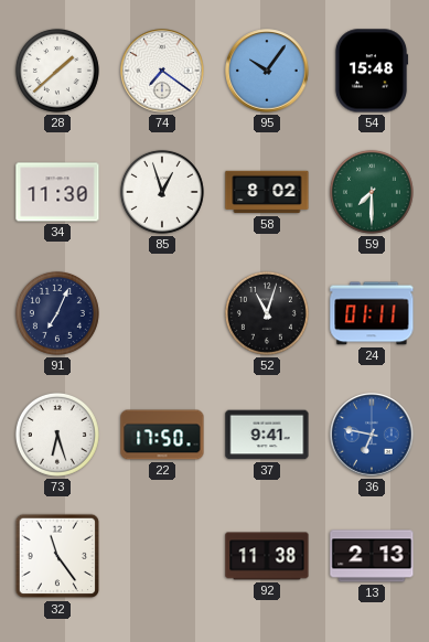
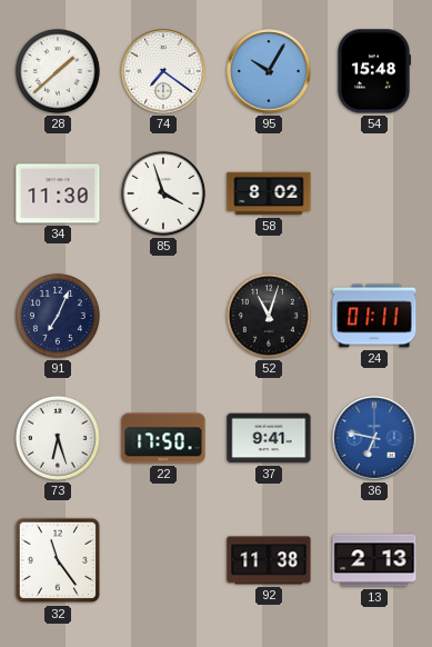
95: 10:06 -> 10:05 (269, 71)
85: 12:57 -> 3:57 (163, 193)
59: 7:30 -> none (372, 192)
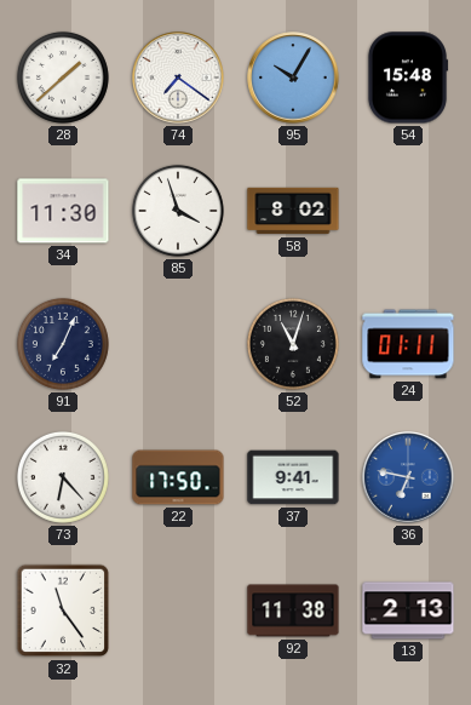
73: 6:27 -> 6:23 (63, 477)
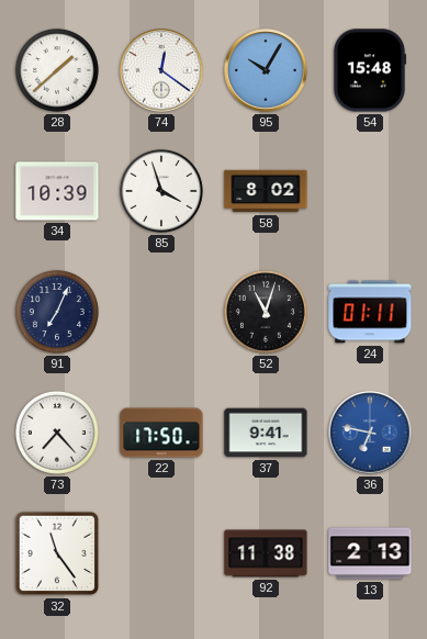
74: 7:21 -> 12:21 (161, 70)
34: 11:30 -> 10:39 (57, 191)
73: 6:23 -> 7:23 (57, 433)
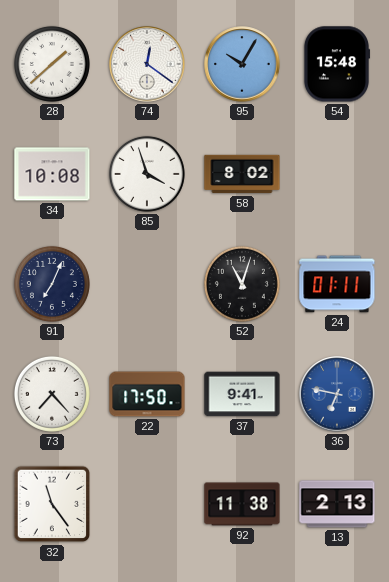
34: 10:39 -> 10:08 (52, 174)
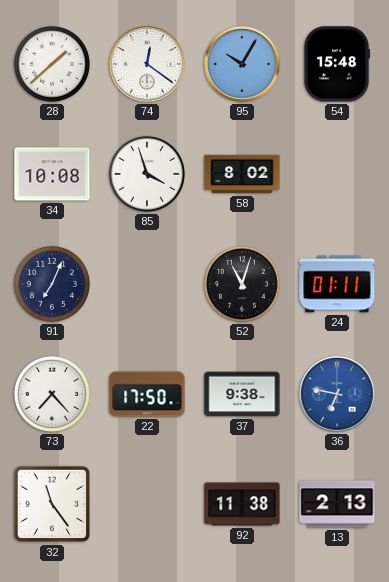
37: 9:41 -> 9:38 (242, 394)
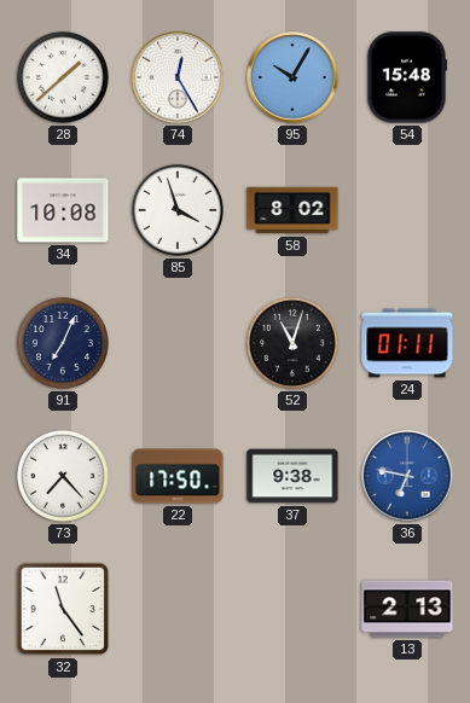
74: 12:21 -> 12:25 (178, 77)
92: 11:38 -> none (242, 504)
